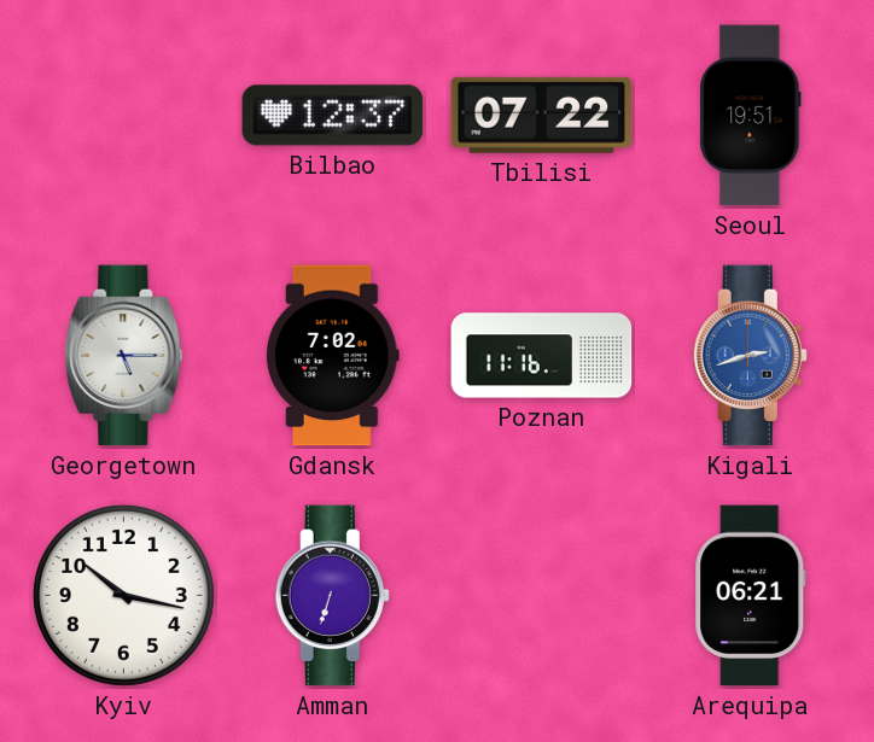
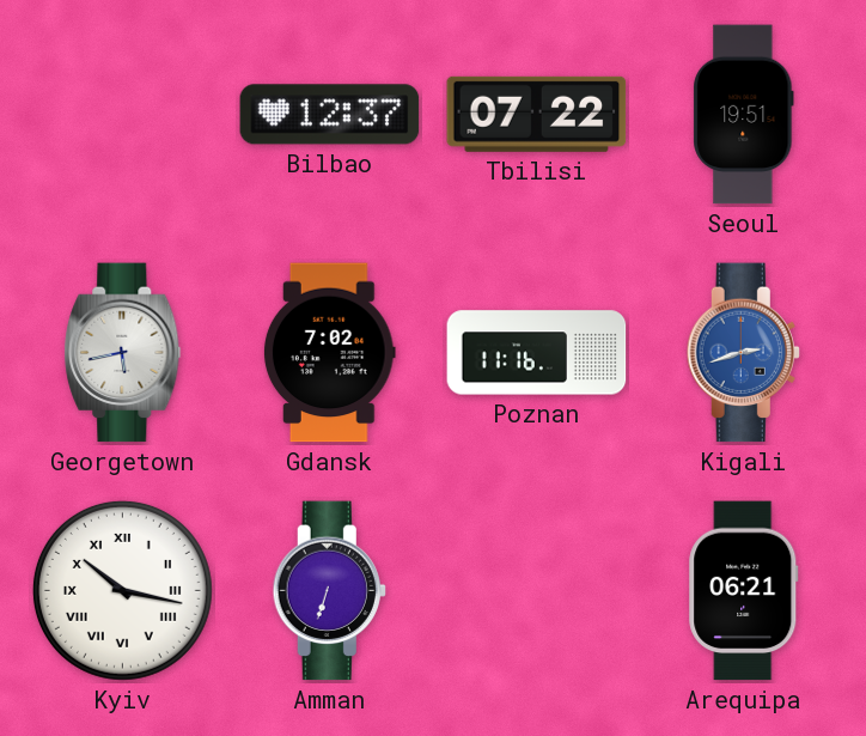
Georgetown: 5:15 -> 5:43 (123, 353)
Kyiv numerals: Arabic -> Roman (122, 590)
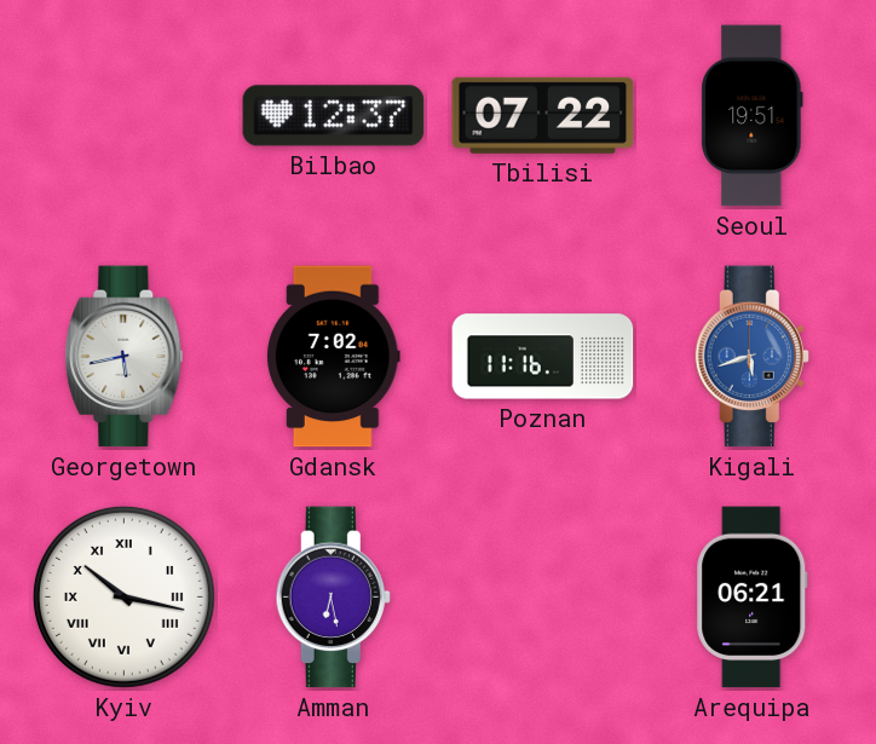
Kigali: 2:42 -> 5:42 (751, 357)
Amman: 6:33 -> 6:28 (333, 598)
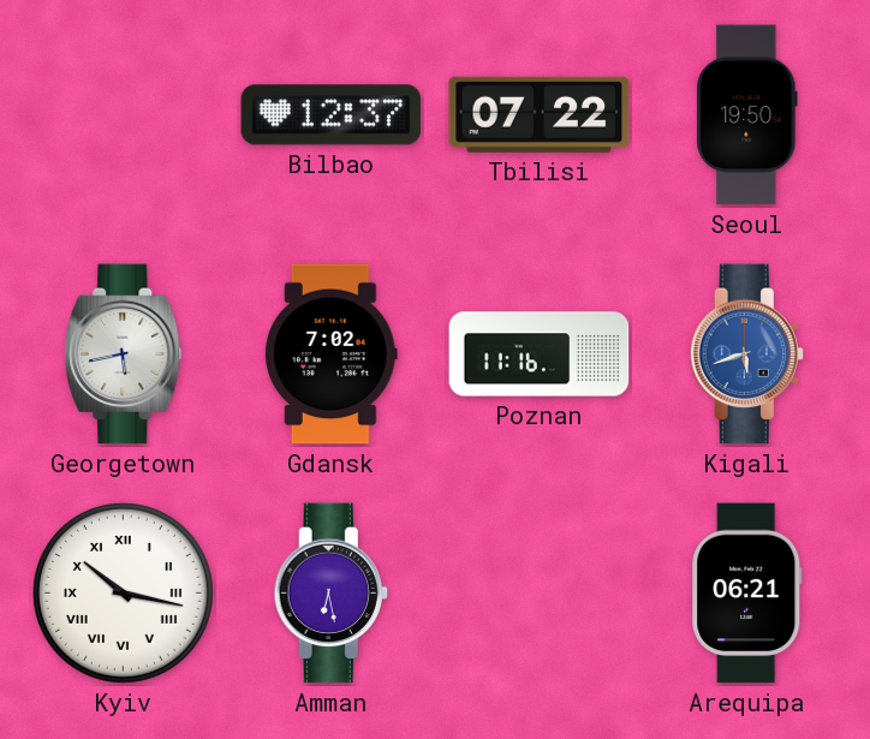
Seoul: 19:51 -> 19:50 (747, 115)
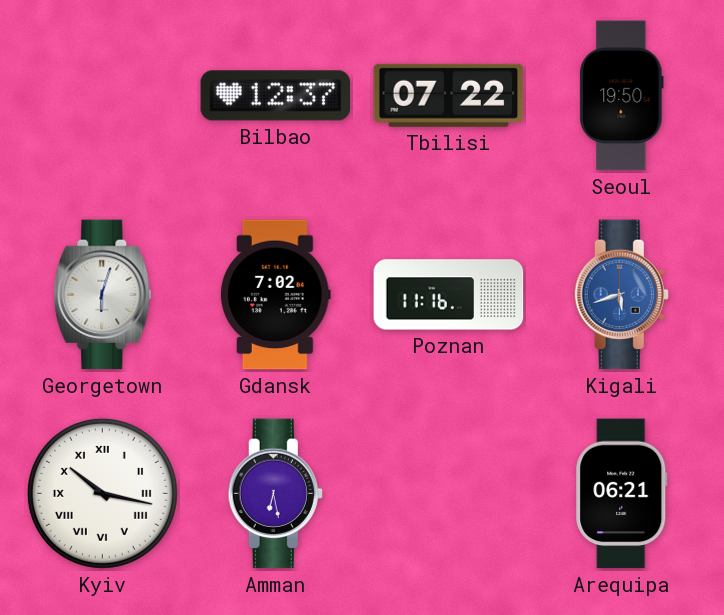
Georgetown: 5:43 -> 6:03 (103, 295)
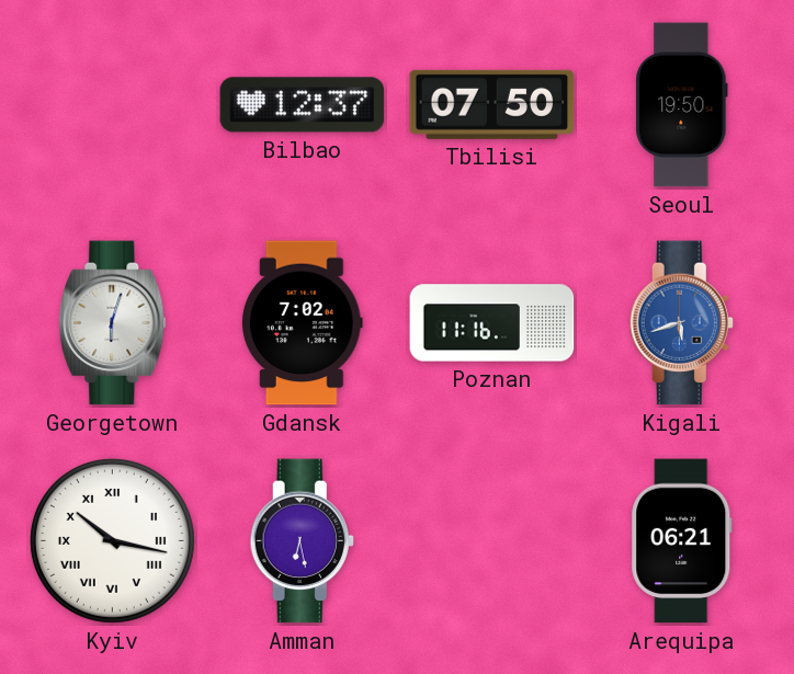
Tbilisi: 07:22 -> 07:50 (492, 104)
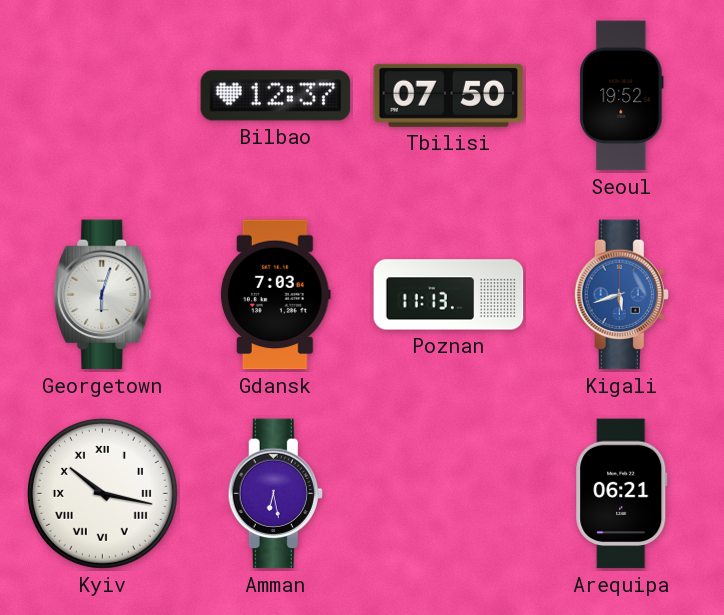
Seoul: 19:50 -> 19:52 (622, 96)
Gdansk: 7:02 -> 7:03 (275, 295)
Poznan: 11:16 -> 11:13 (449, 295)
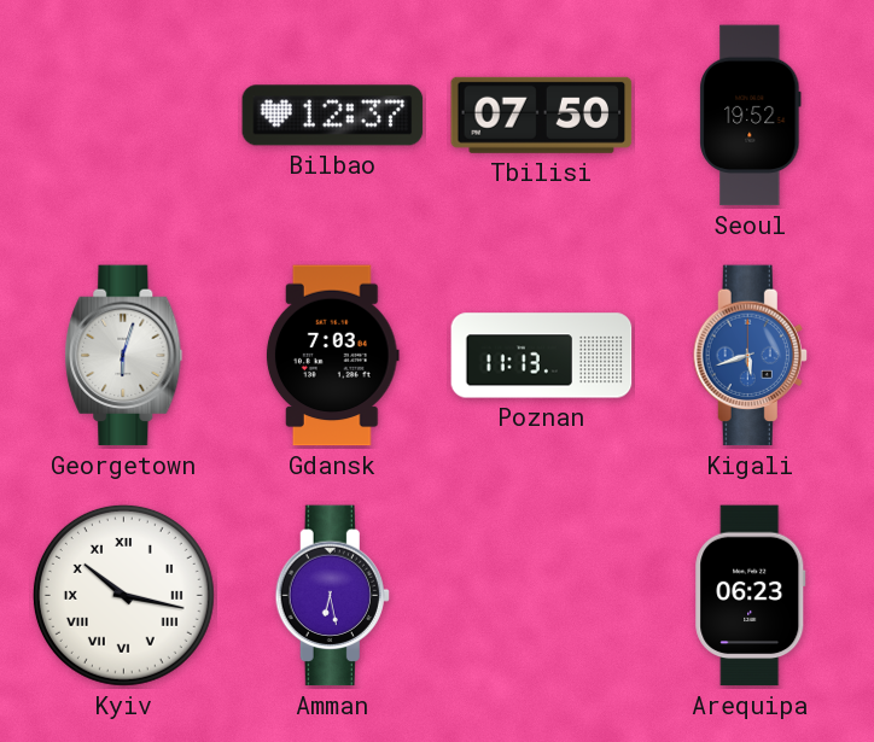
Arequipa: 06:21 -> 06:23 (751, 596)
